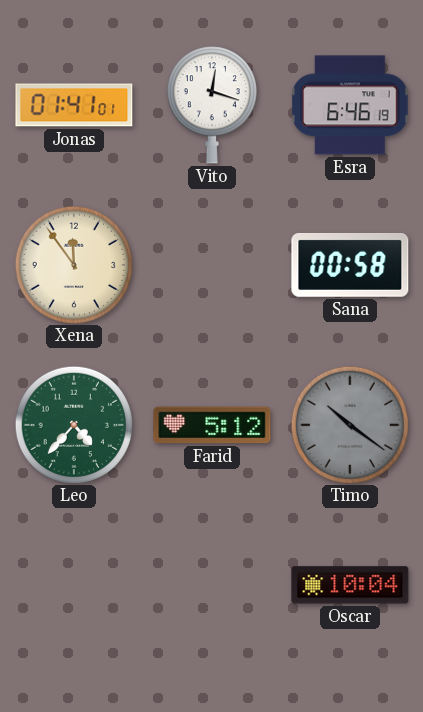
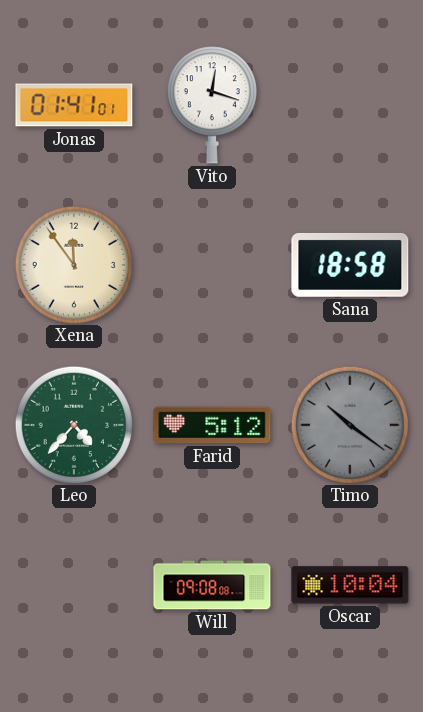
Esra: 6:46 -> none (350, 105)
Sana: 00:58 -> 18:58 (350, 265)
Will: none -> 09:08 (212, 585)
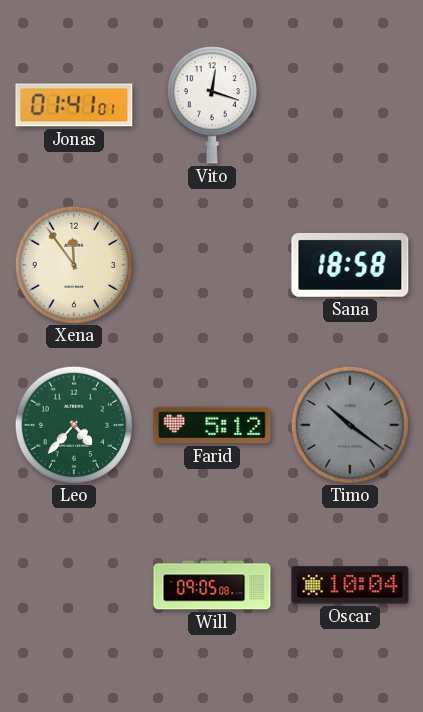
Will: 09:08 -> 09:05 (212, 585)
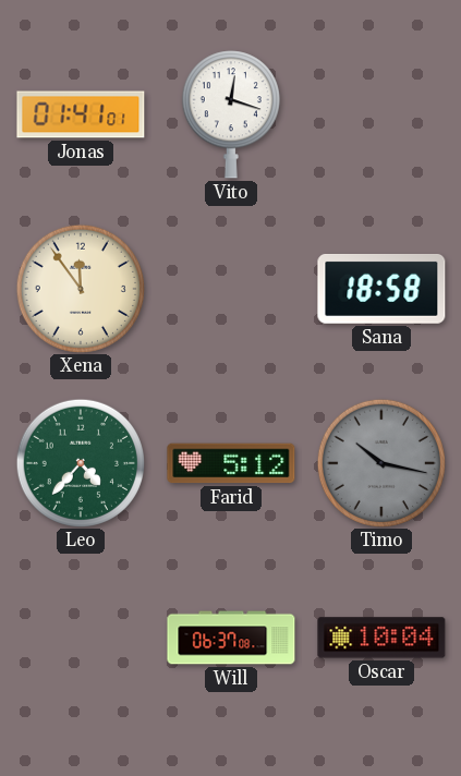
Timo: 10:21 -> 10:17 (380, 462)
Will: 09:05 -> 06:37 (231, 638)
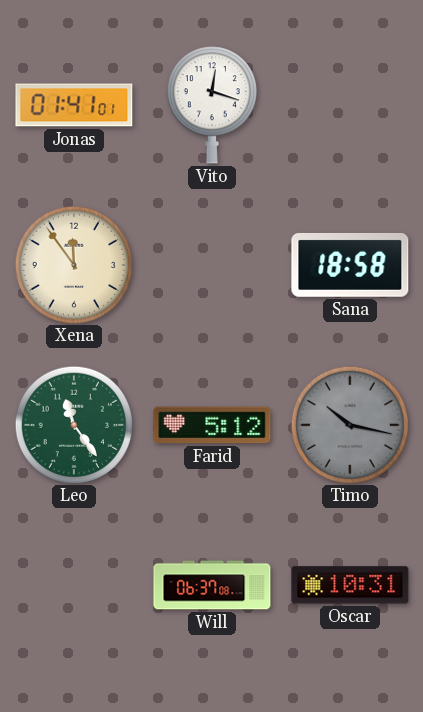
Leo: 4:37 -> 11:24 (73, 424)
Oscar: 10:04 -> 10:31 (350, 585)
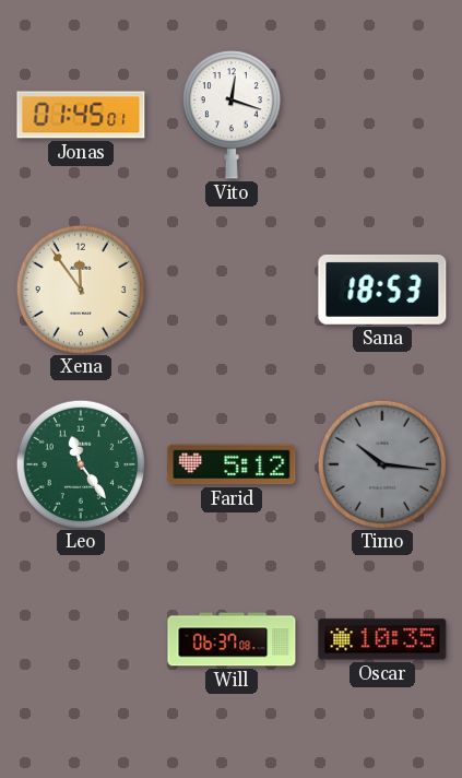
Jonas: 01:41 -> 01:45 (81, 115)
Sana: 18:58 -> 18:53 (382, 290)
Timo: 10:17 -> 10:16 (381, 463)
Oscar: 10:31 -> 10:35 (382, 639)
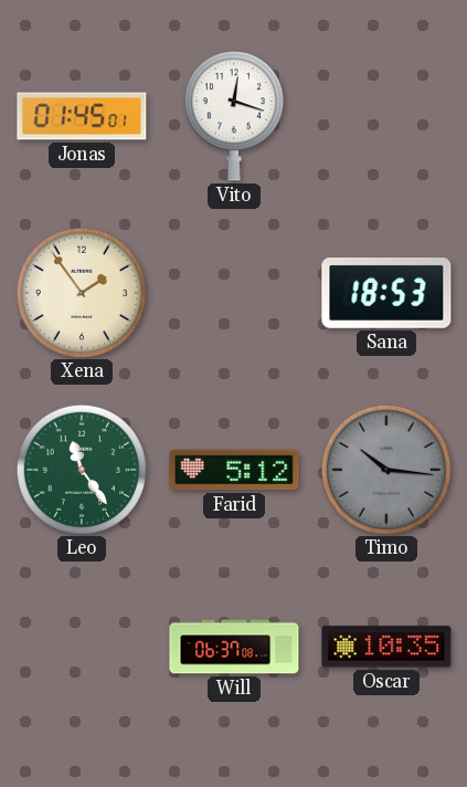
Xena: 11:54 -> 1:54 (81, 292)
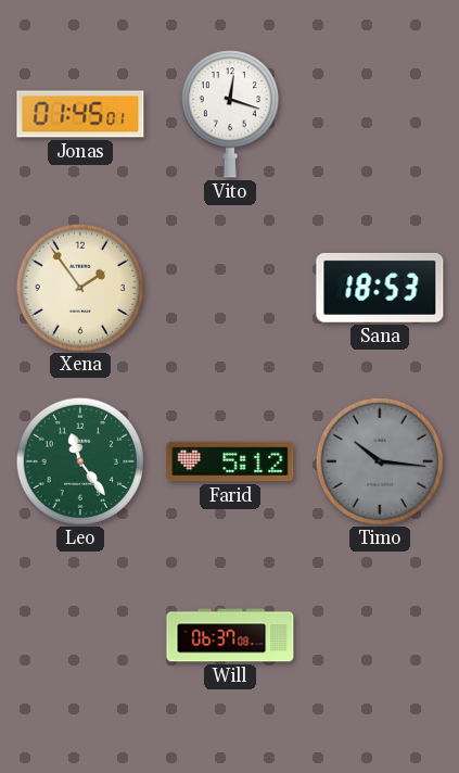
Oscar: 10:35 -> none (386, 647)
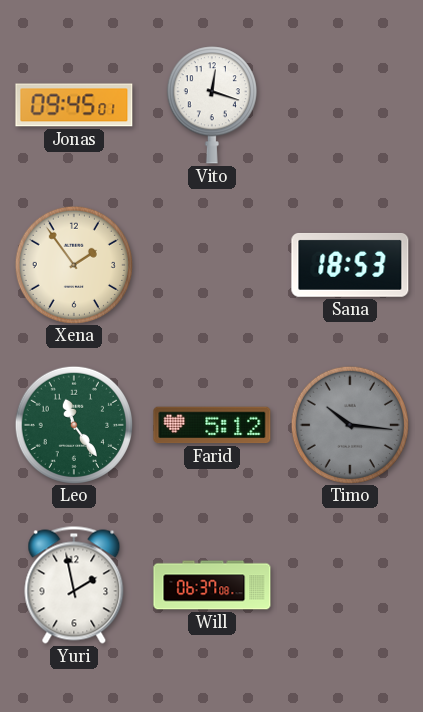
Jonas: 01:45 -> 09:45 (74, 105)
Yuri: none -> 1:58 (74, 585)
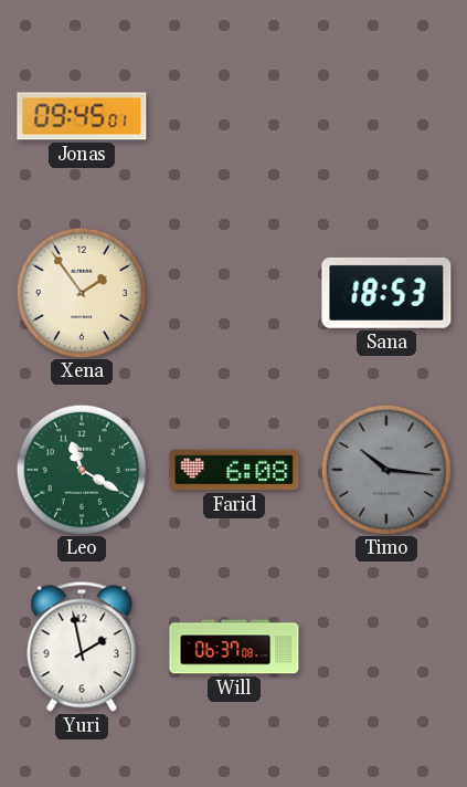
Vito: 12:18 -> none (212, 105)
Leo: 11:24 -> 11:20 (81, 469)
Farid: 5:12 -> 6:08 (234, 470)
